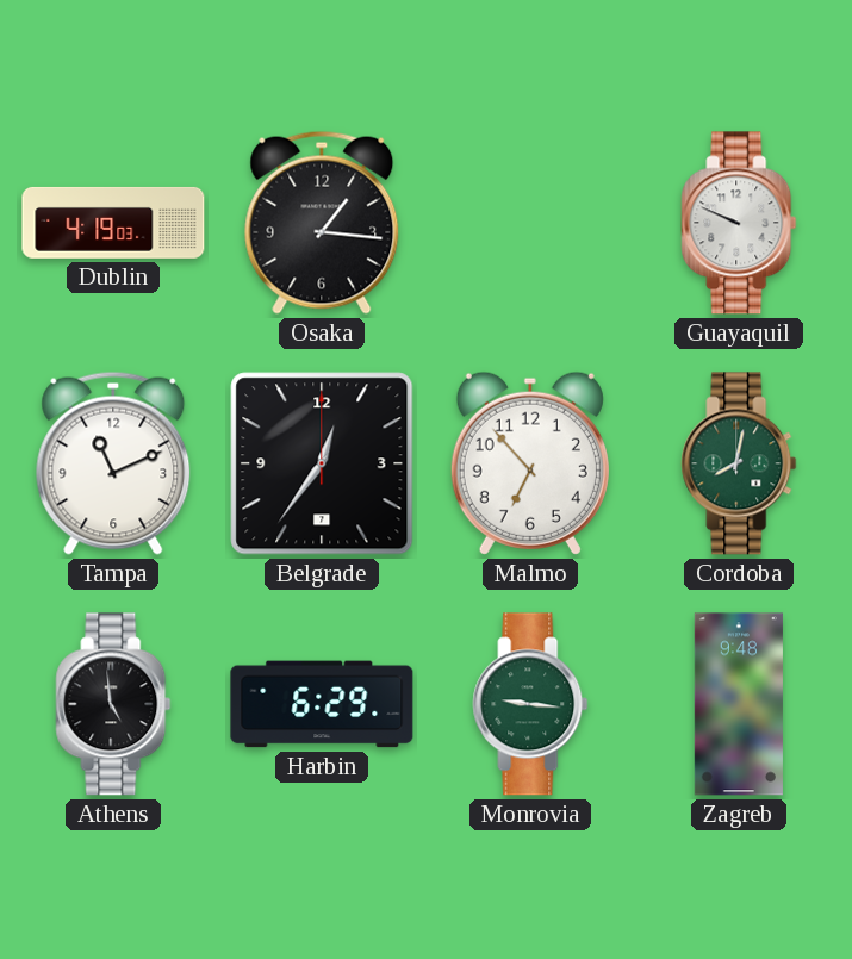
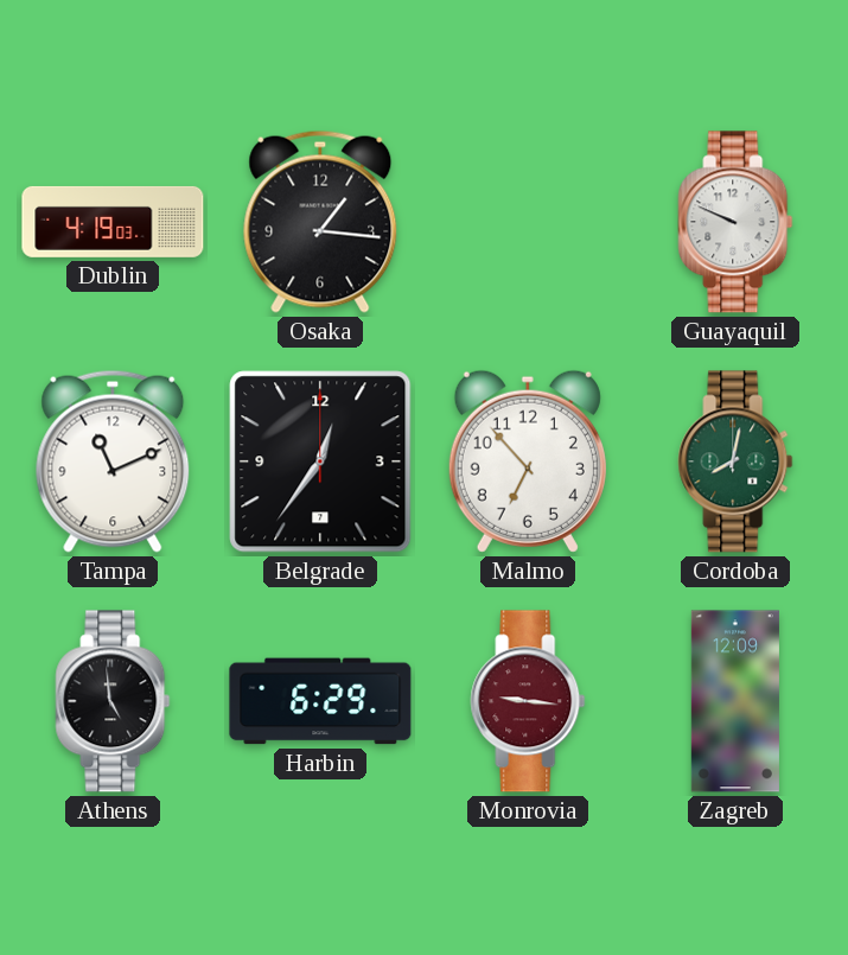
Monrovia dial: green -> burgundy (528, 701)
Zagreb: 9:48 -> 12:09 (735, 701)
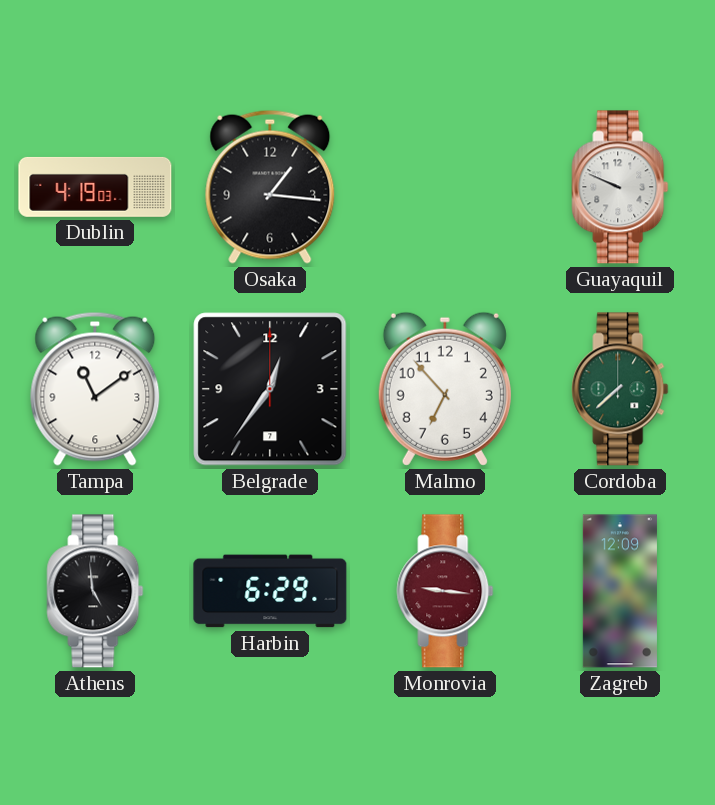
Tampa: 11:11 -> 11:09 (95, 389)
Cordoba: 8:02 -> 7:38 (620, 389)
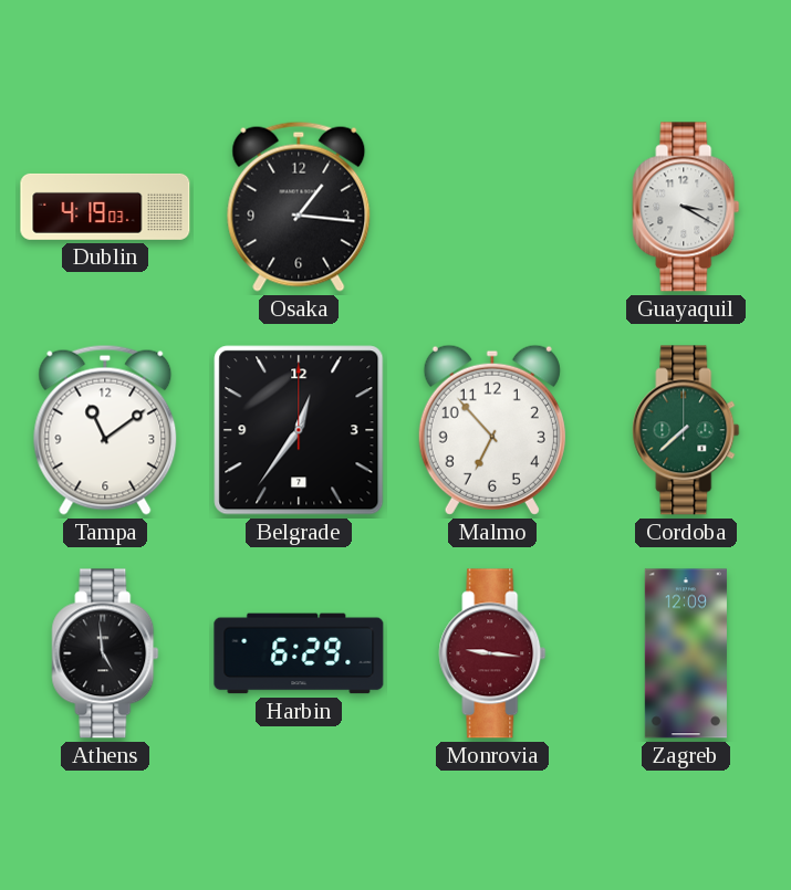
Guayaquil: 9:49 -> 3:20 (686, 207)
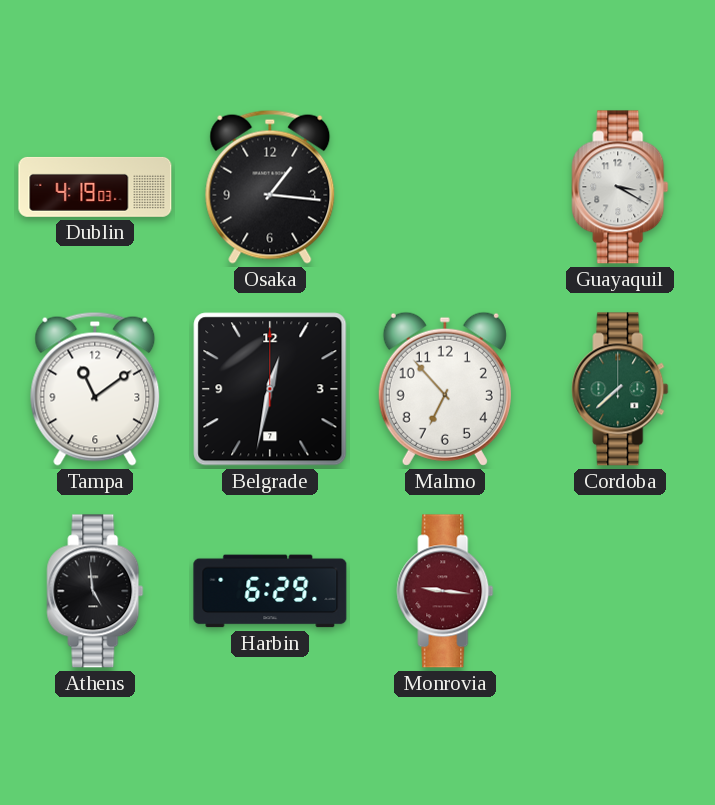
Belgrade: 12:36 -> 12:32 (270, 389)
Zagreb: 12:09 -> none (686, 653)
